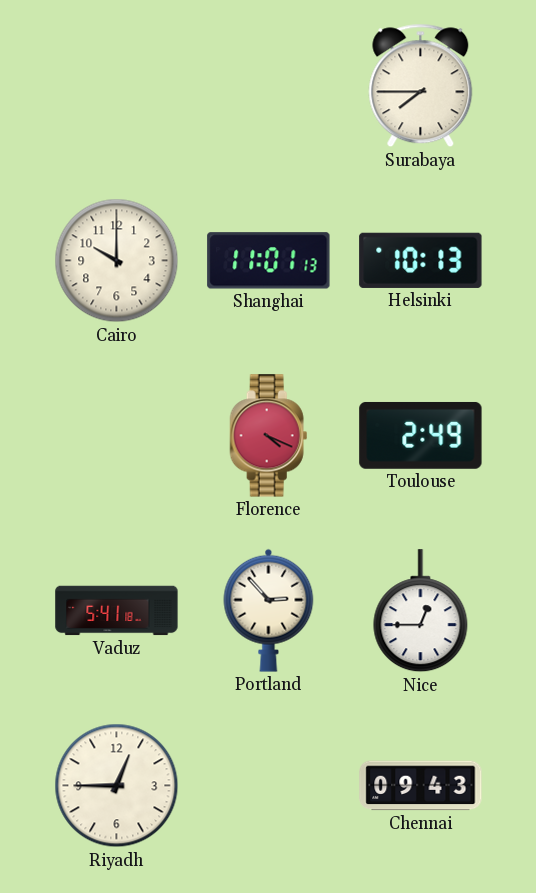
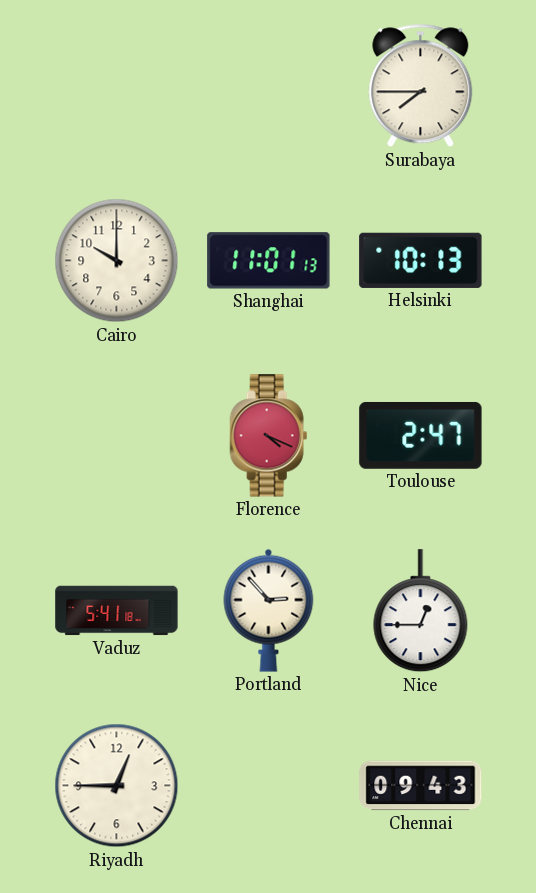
Toulouse: 2:49 -> 2:47 (421, 435)
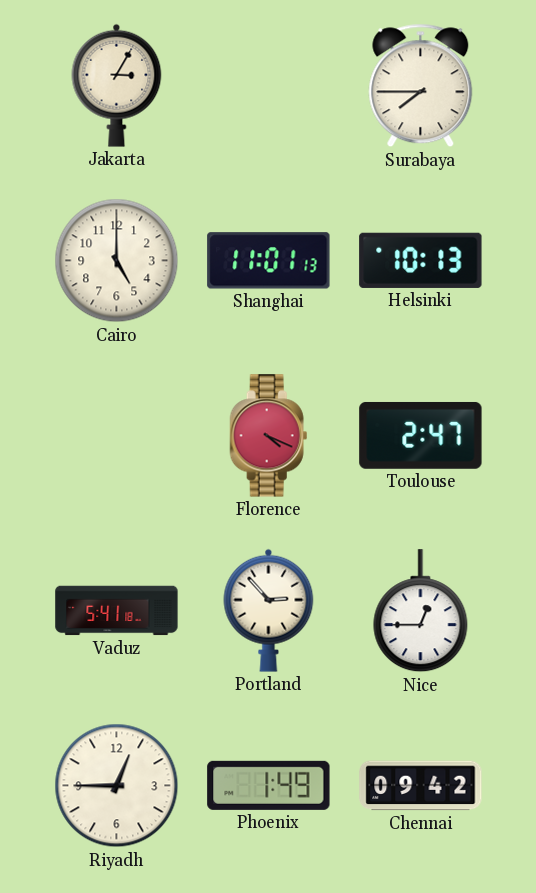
Jakarta: none -> 3:05 (117, 85)
Cairo: 10:00 -> 5:00 (117, 261)
Phoenix: none -> 1:49 (269, 785)
Chennai: 09:43 -> 09:42 (421, 786)
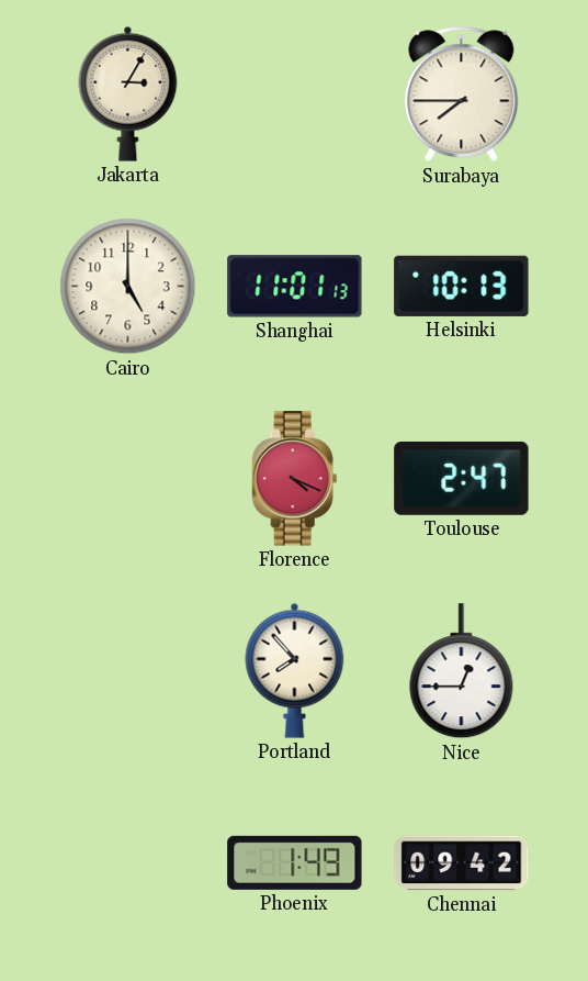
Vaduz: 5:41 -> none (117, 611)
Portland: 2:53 -> 7:53 (295, 670)
Riyadh: 12:45 -> none (117, 786)
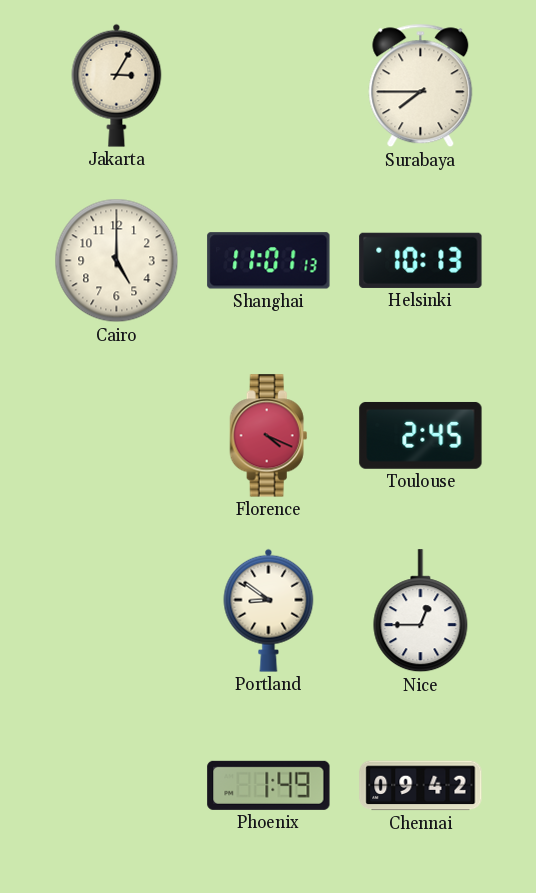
Toulouse: 2:47 -> 2:45 (421, 435)
Portland: 7:53 -> 8:51 (269, 610)
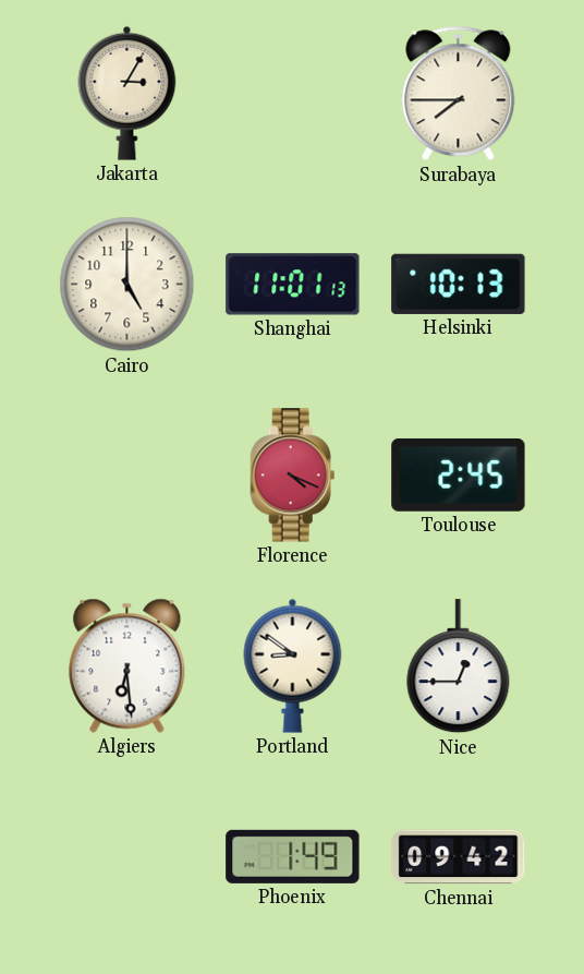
Algiers: none -> 6:29 (127, 665)
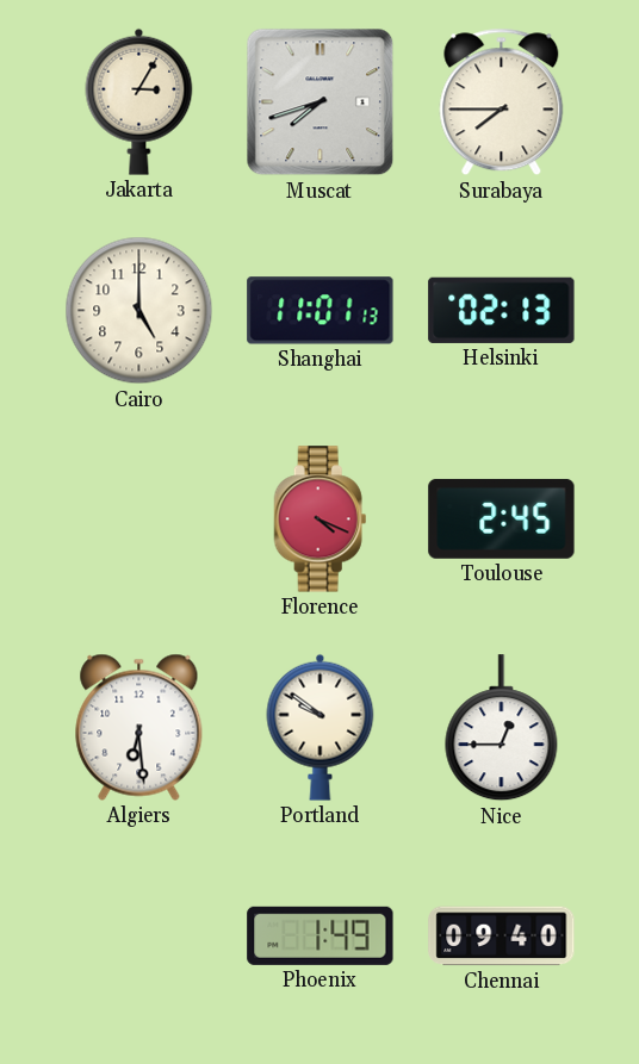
Muscat: none -> 7:42 (321, 102)
Helsinki: 10:13 -> 02:13 (502, 310)
Portland: 8:51 -> 9:51 (321, 727)
Chennai: 09:42 -> 09:40 (502, 937)
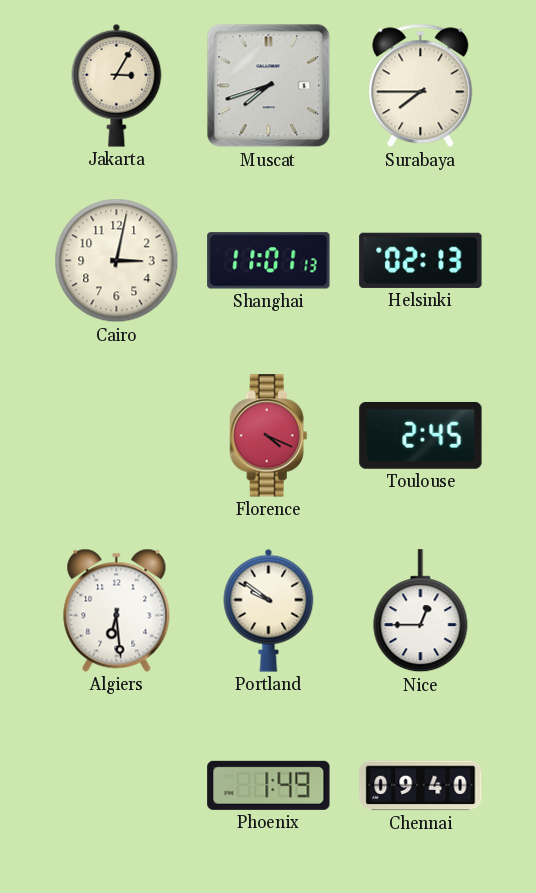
Cairo: 5:00 -> 3:02 (117, 261)
